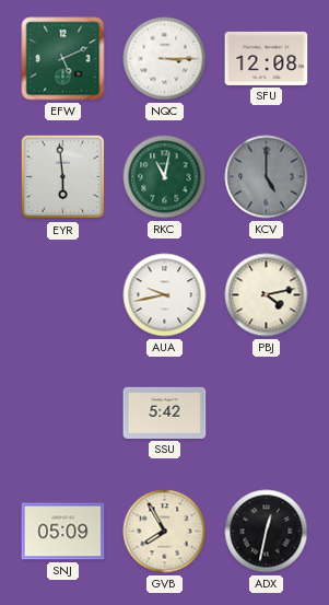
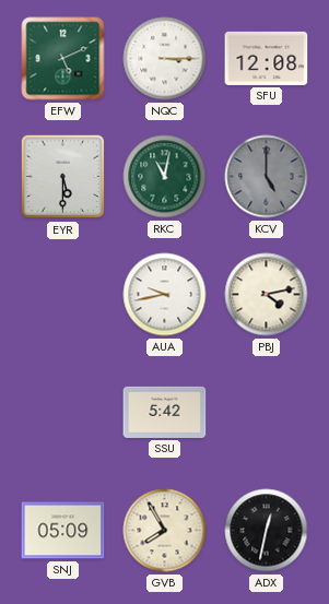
EYR: 5:59 -> 5:30 (63, 177)
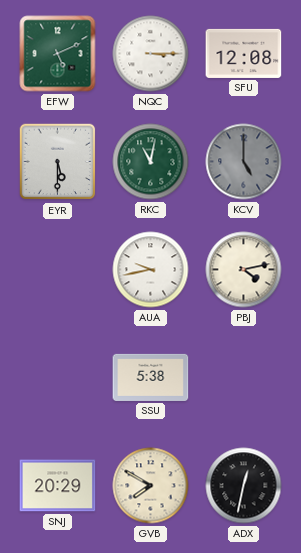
SSU: 5:42 -> 5:38 (151, 377)
SNJ: 05:09 -> 20:29 (58, 486)
GVB: 7:55 -> 7:50 (151, 486)
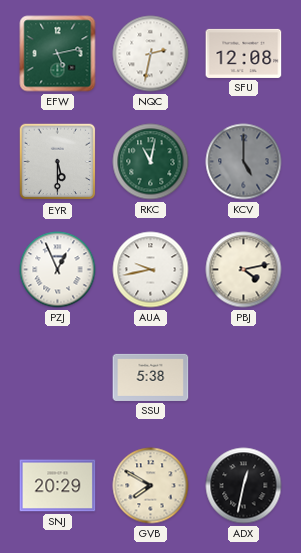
EFW: 5:11 -> 5:13 (58, 54)
NQC: 3:15 -> 2:32 (151, 54)
PZJ: none -> 12:56 (58, 270)
